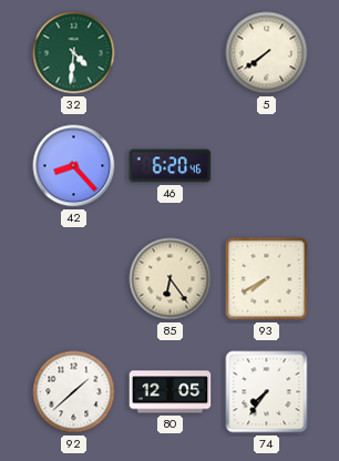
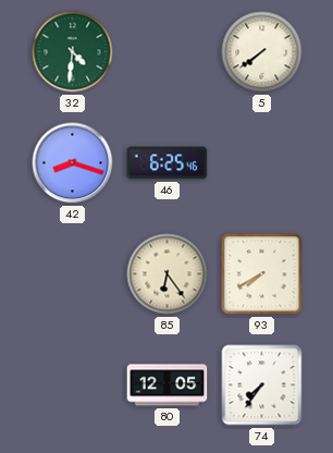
42: 8:23 -> 8:18 (73, 163)
46: 6:20 -> 6:25 (168, 163)
92: 1:38 -> none (74, 392)
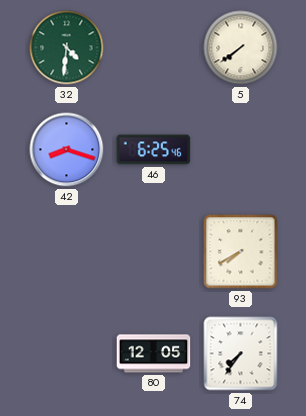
85: 6:24 -> none (168, 274)
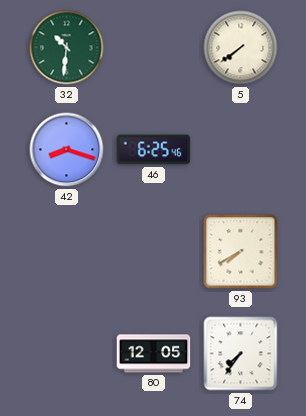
32: 4:31 -> 10:31 (67, 48)
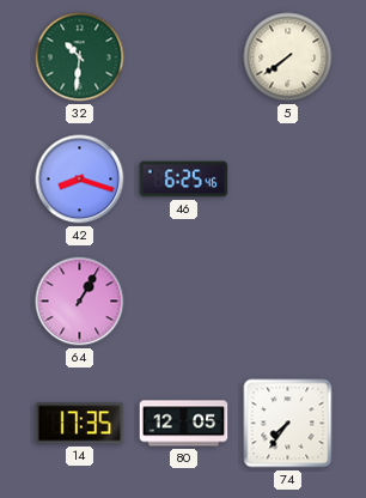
64: none -> 1:05 (80, 302)
93: 7:40 -> none (241, 252)
14: none -> 17:35 (80, 424)
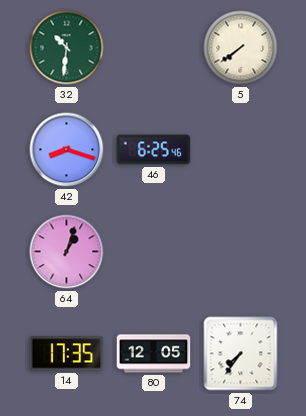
64: 1:05 -> 1:03 (67, 252)
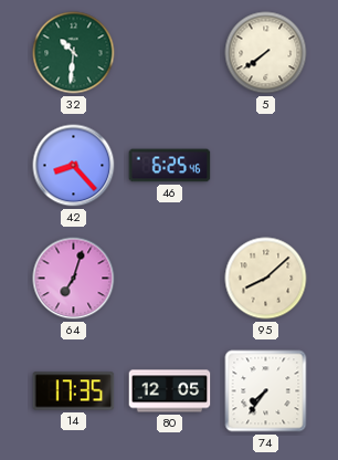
42: 8:18 -> 8:23 (74, 166)
64: 1:03 -> 7:03 (74, 279)
95: none -> 8:08 (266, 279)
